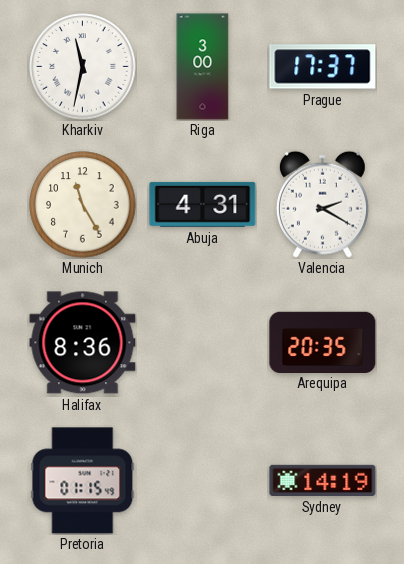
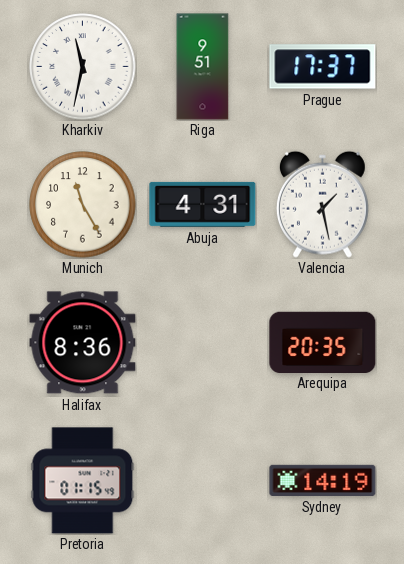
Riga: 3:00 -> 9:51 (203, 67)
Valencia: 2:20 -> 1:28 (322, 204)
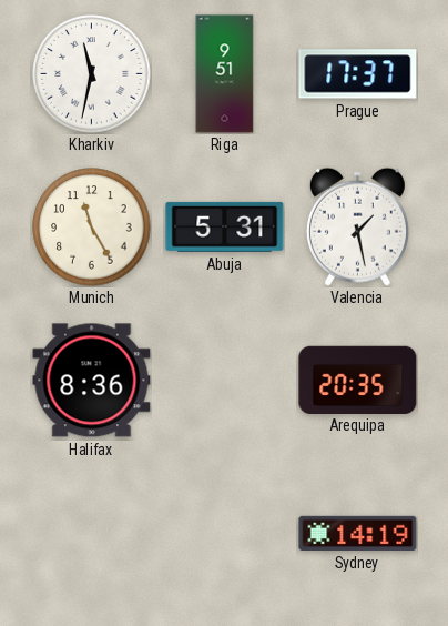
Abuja: 4:31 -> 5:31 (225, 226)
Pretoria: 01:15 -> none (83, 481)
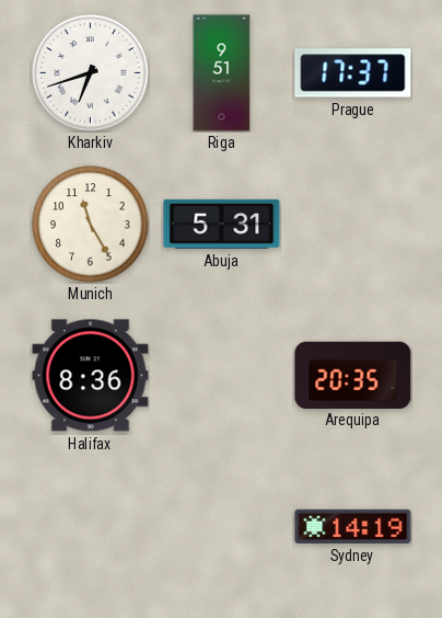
Kharkiv: 11:32 -> 6:42 (91, 73)
Valencia: 1:28 -> none (357, 226)
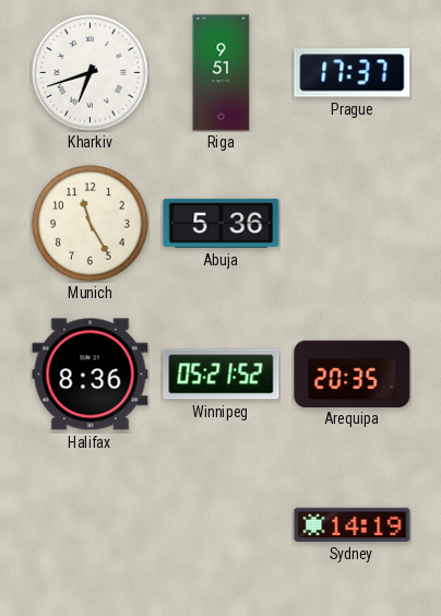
Abuja: 5:31 -> 5:36 (222, 223)
Winnipeg: none -> 05:21 (222, 375)
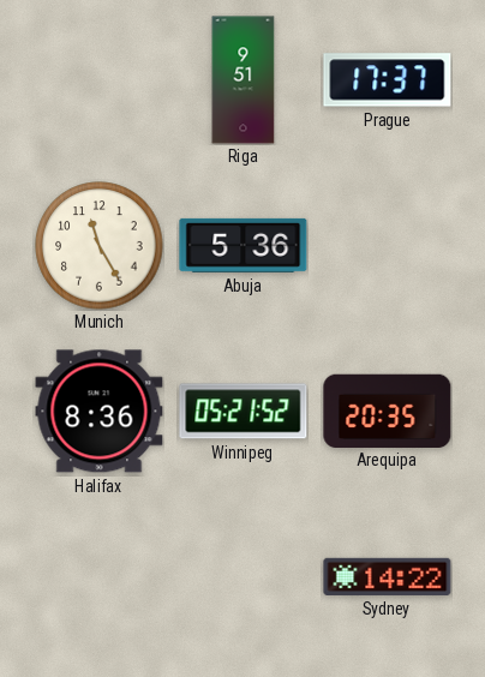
Kharkiv: 6:42 -> none (91, 73)
Sydney: 14:19 -> 14:22 (388, 576)
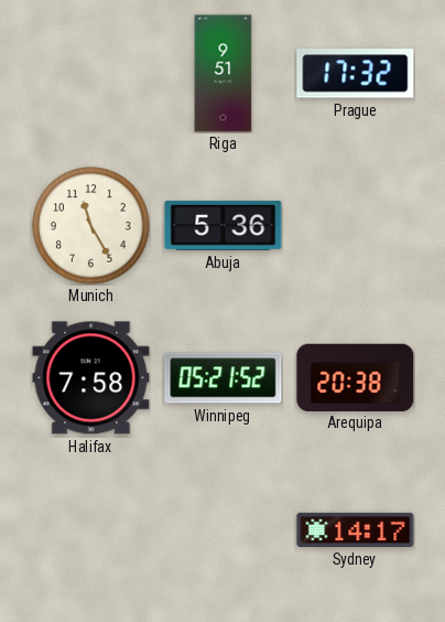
Prague: 17:37 -> 17:32 (356, 74)
Halifax: 8:36 -> 7:58 (91, 378)
Arequipa: 20:35 -> 20:38 (356, 377)
Sydney: 14:22 -> 14:17 (356, 529)
